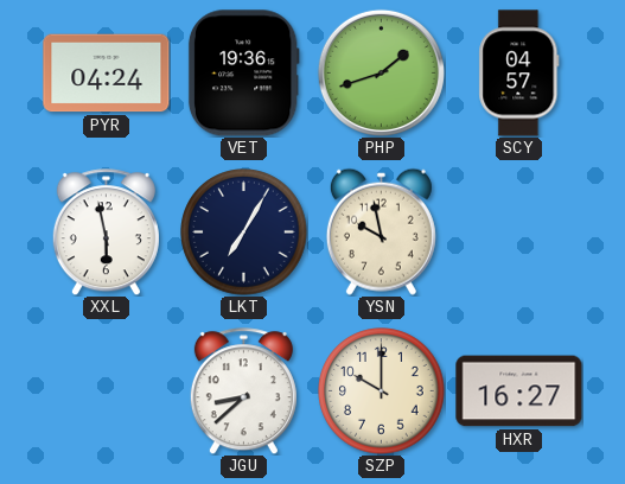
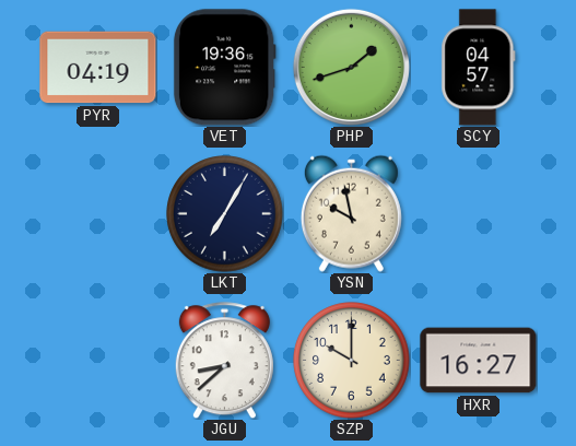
PYR: 04:24 -> 04:19 (98, 68)
XXL: 5:58 -> none (106, 233)
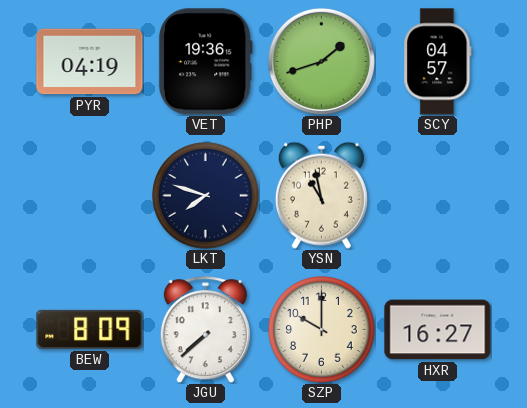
LKT: 7:05 -> 7:48 (206, 196)
YSN: 9:58 -> 10:58 (321, 195)
BEW: none -> 8:09 (90, 329)
JGU: 8:38 -> 7:38 (205, 330)
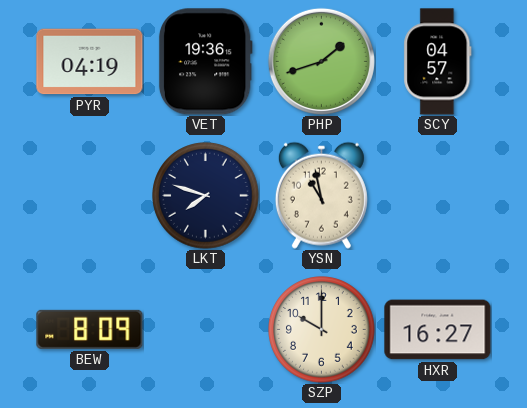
JGU: 7:38 -> none (205, 330)
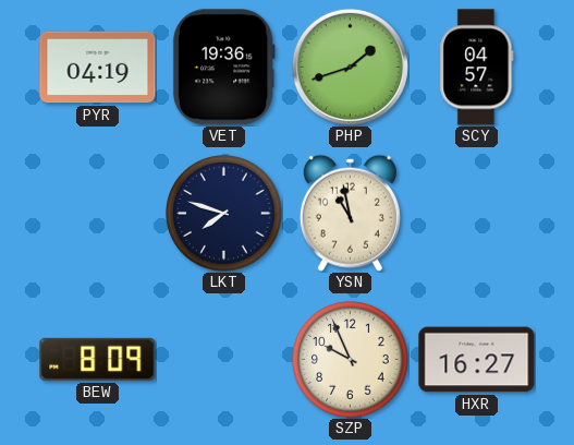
SZP: 10:00 -> 9:56 (351, 360)
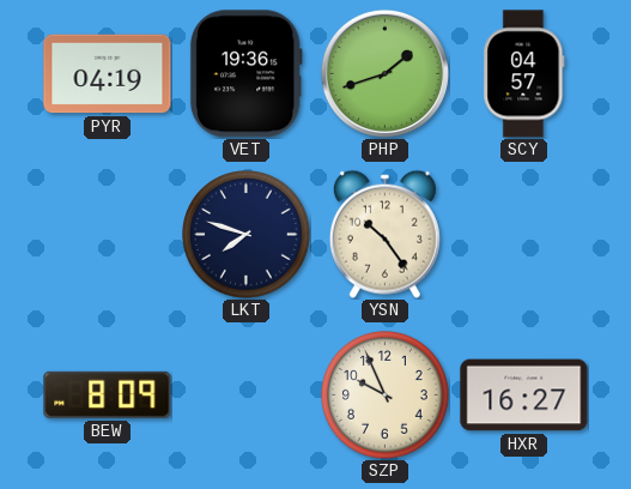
YSN: 10:58 -> 10:24 (384, 234)
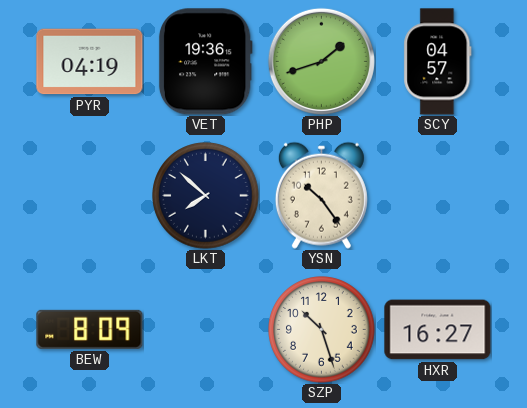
LKT: 7:48 -> 7:52 (206, 196)
SZP: 9:56 -> 10:27 (322, 330)
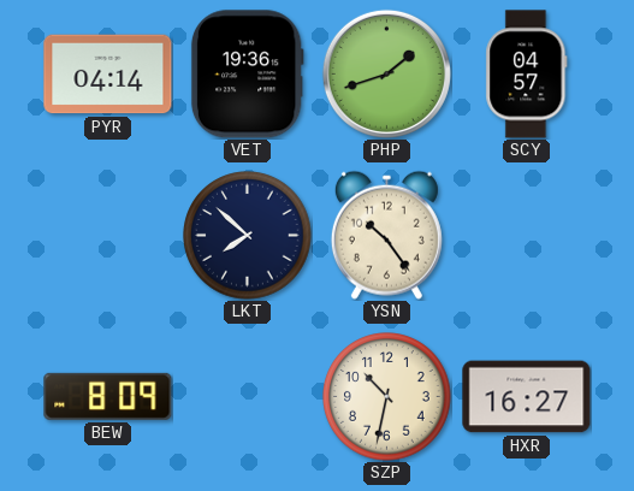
PYR: 04:19 -> 04:14 (108, 75)
SZP: 10:27 -> 10:32 (387, 397)
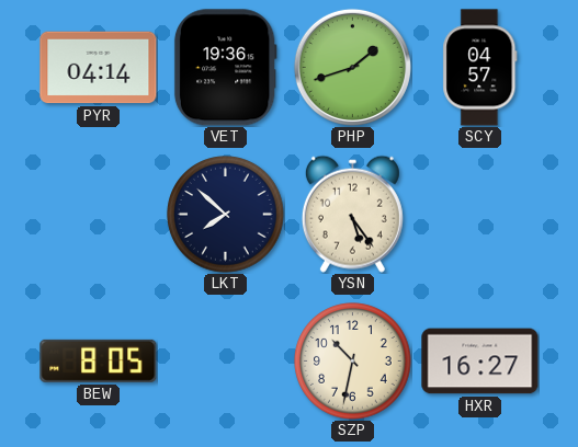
YSN: 10:24 -> 5:24 (352, 214)
BEW: 8:09 -> 8:05 (99, 360)
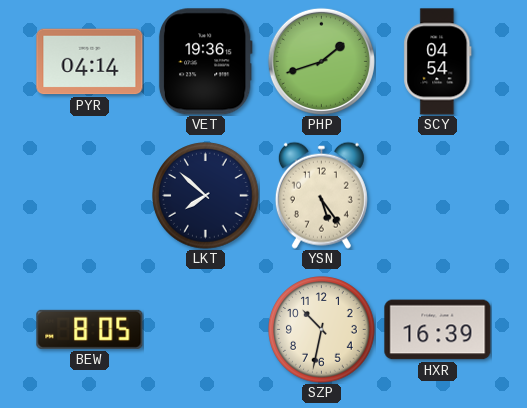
SCY: 04:57 -> 04:54 (438, 62)
HXR: 16:27 -> 16:39 (438, 330)
